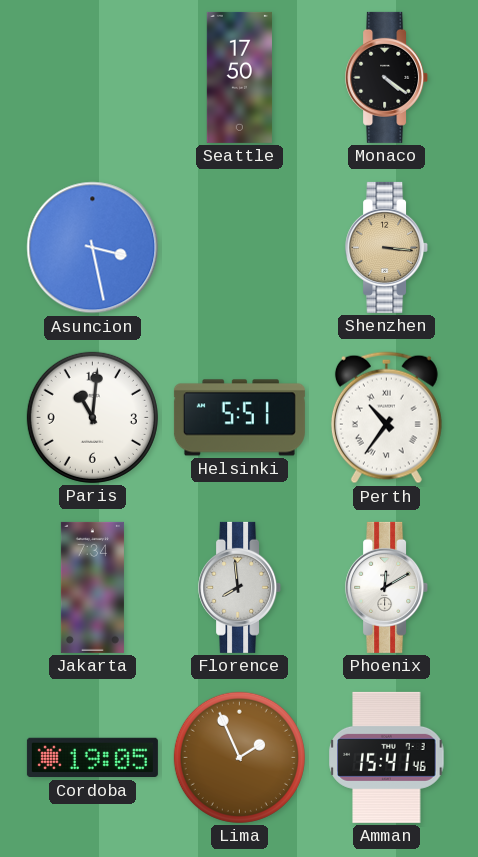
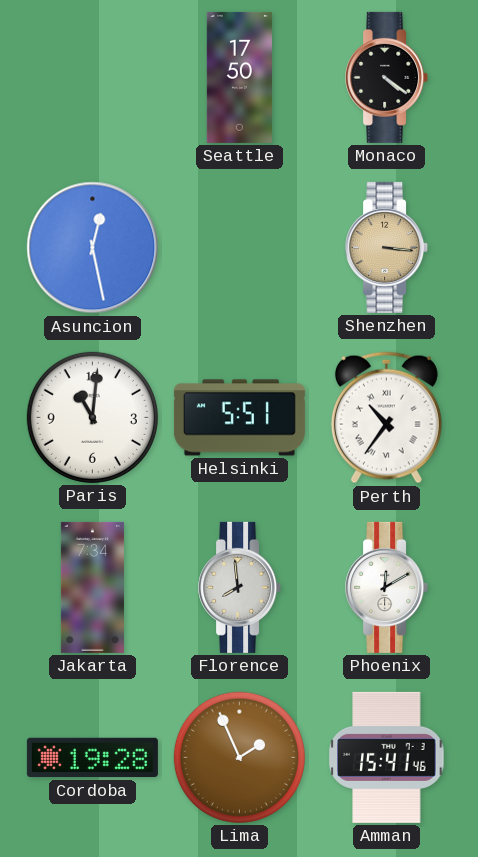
Asuncion: 3:28 -> 12:28 (93, 248)
Cordoba: 19:05 -> 19:28 (92, 758)
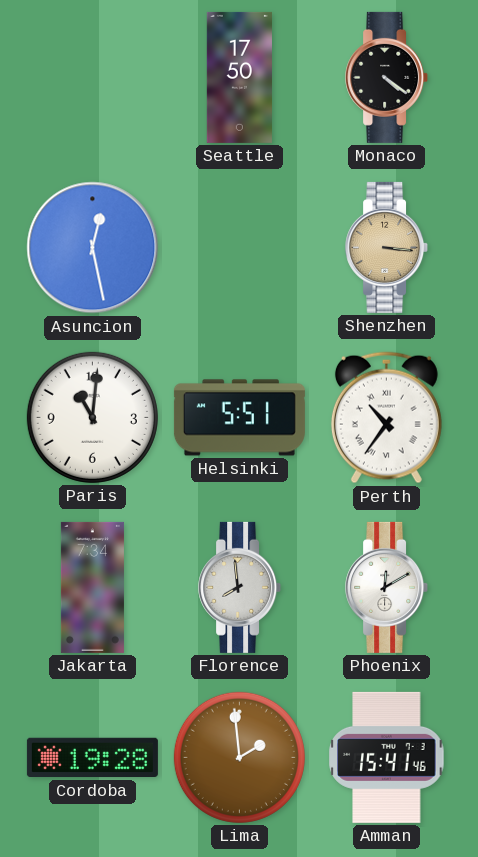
Lima: 1:56 -> 1:59 (239, 757)
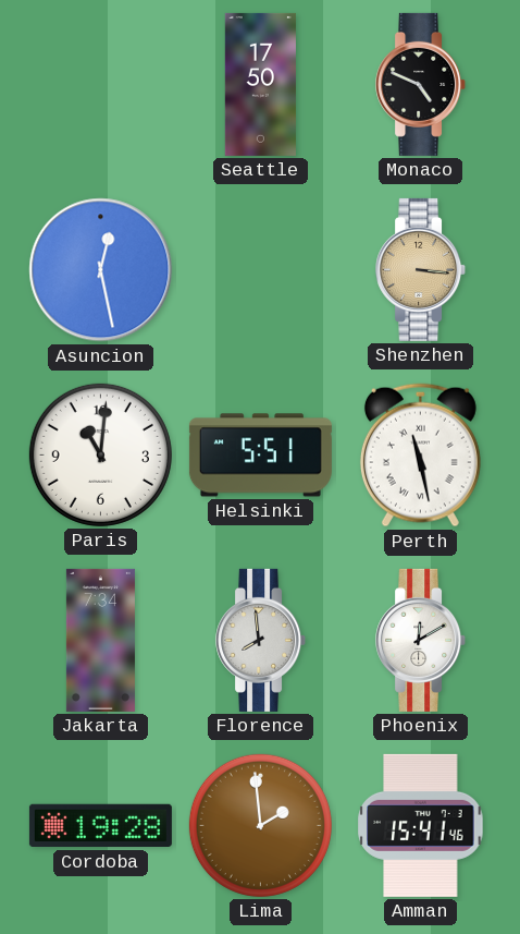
Monaco: 4:21 -> 4:49 (421, 84)
Perth: 10:36 -> 11:28 (420, 456)
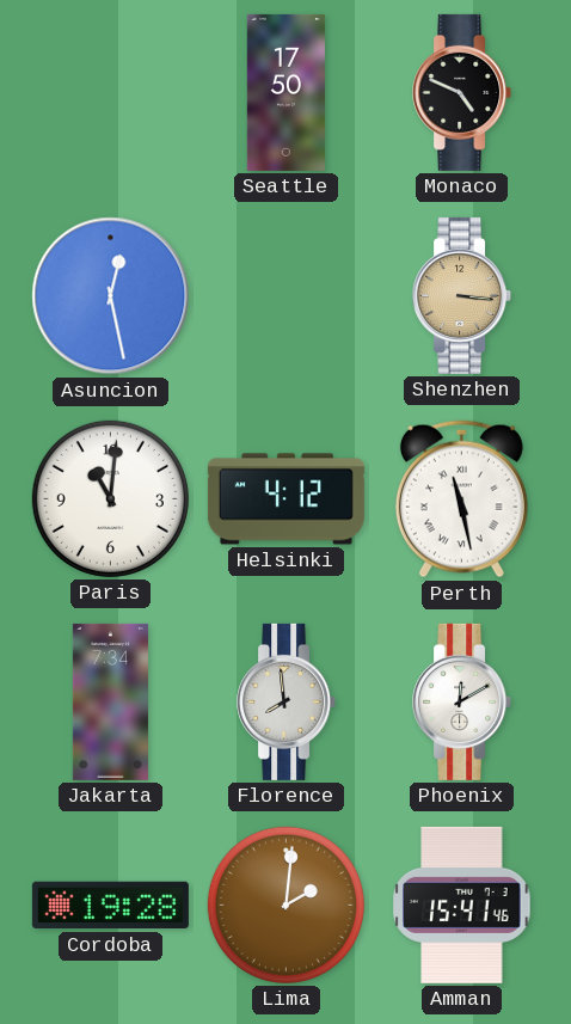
Helsinki: 5:51 -> 4:12 (285, 499)
Lima: 1:59 -> 2:01 (285, 905)
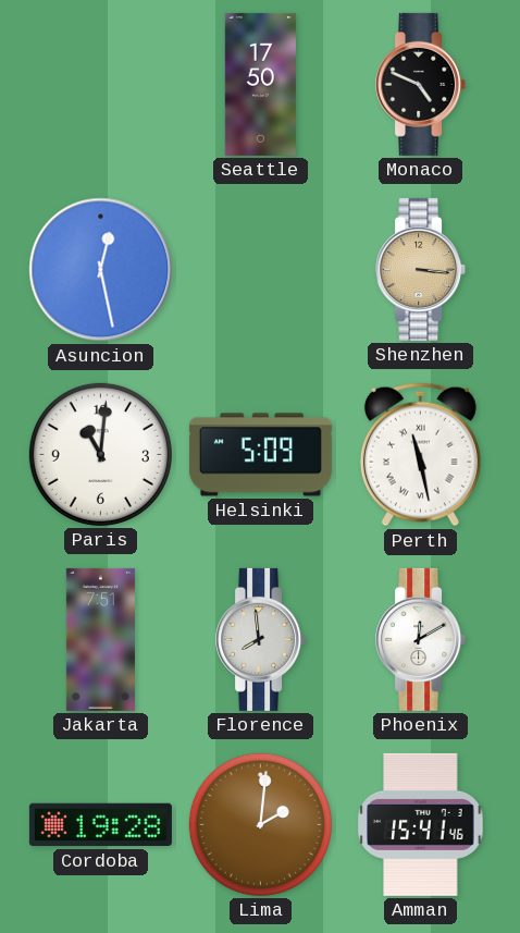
Helsinki: 4:12 -> 5:09 (260, 455)
Jakarta: 7:34 -> 7:51 (100, 639)
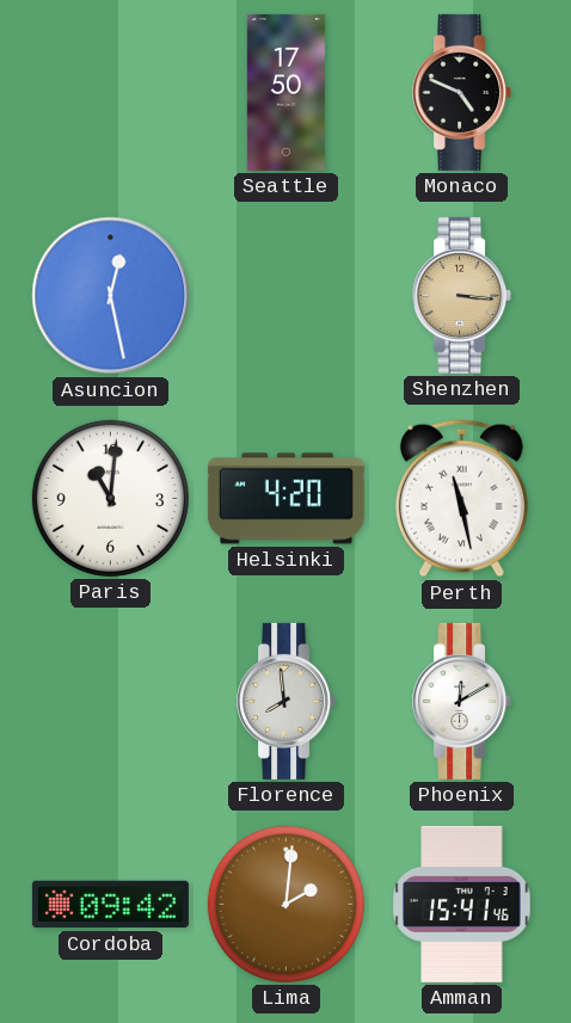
Helsinki: 5:09 -> 4:20 (285, 499)
Jakarta: 7:51 -> none (100, 639)
Cordoba: 19:28 -> 09:42 (110, 905)
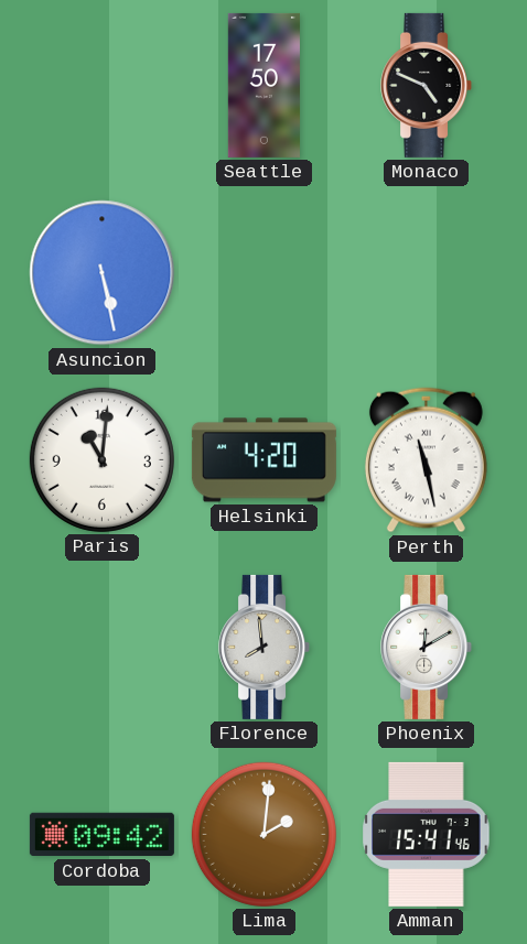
Asuncion: 12:28 -> 5:28 (103, 273)
Shenzhen: 3:16 -> none (462, 295)
